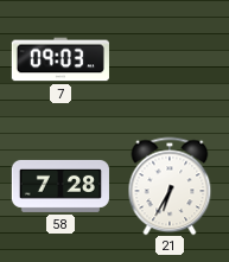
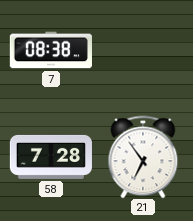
7: 09:03 -> 08:38 (51, 50)
21: 6:35 -> 6:54 (143, 157)
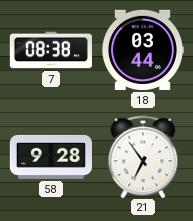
18: none -> 03:44 (143, 50)
58: 7:28 -> 9:28 (51, 157)
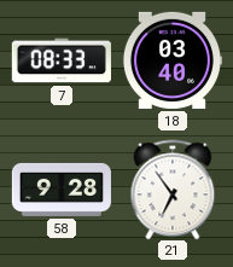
7: 08:38 -> 08:33 (62, 60)
18: 03:44 -> 03:40 (173, 60)
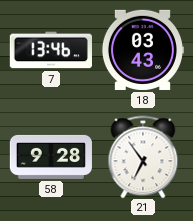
7: 08:33 -> 13:46 (51, 50)
18: 03:40 -> 03:43 (143, 50)
